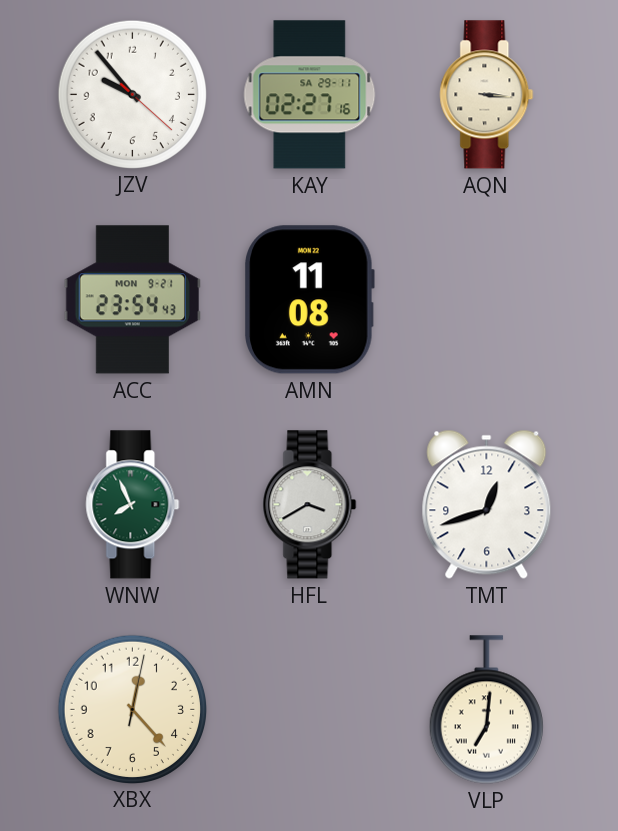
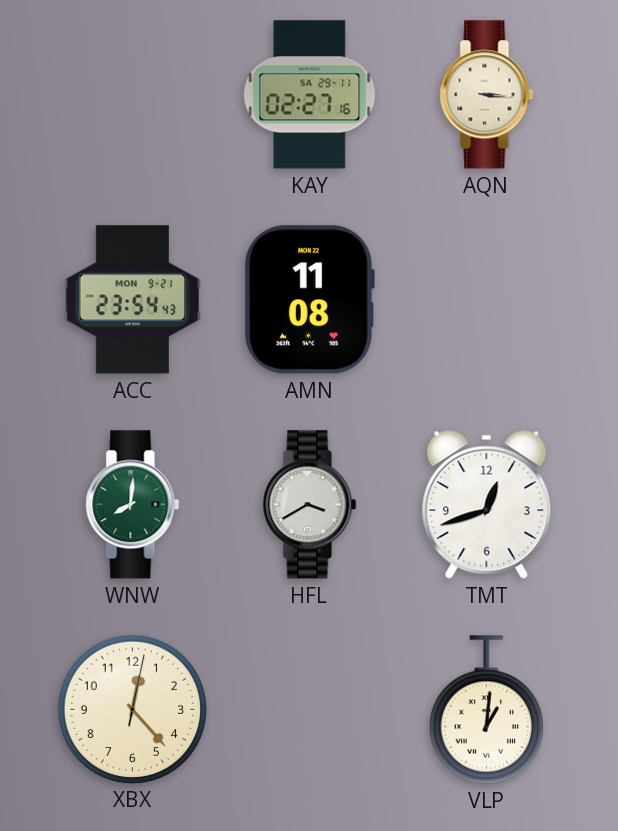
JZV: 9:53 -> none (132, 94)
WNW: 7:56 -> 8:01 (133, 505)
VLP: 7:01 -> 1:01 (486, 710)
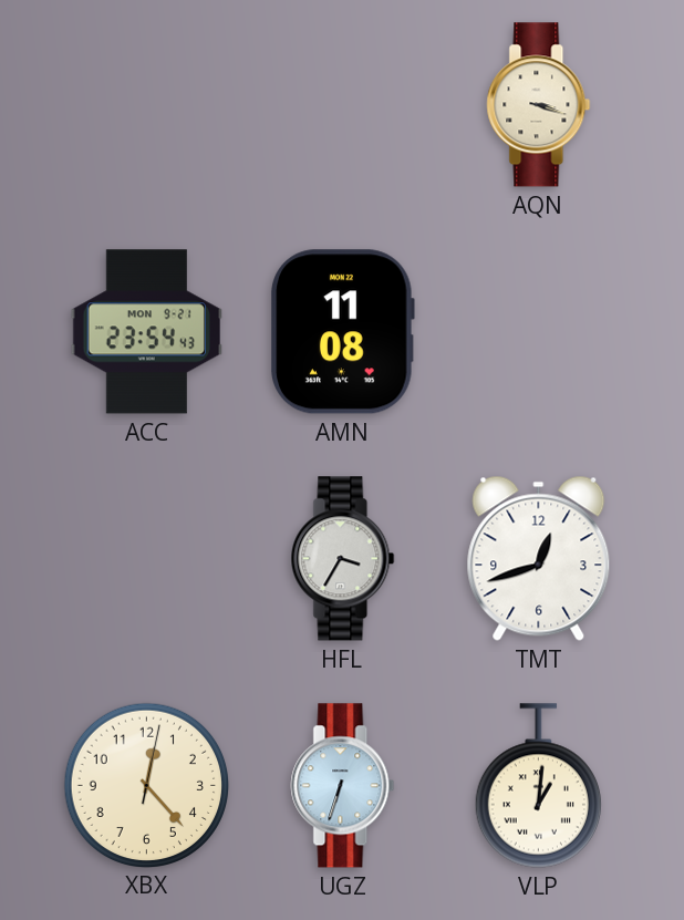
KAY: 02:27 -> none (310, 95)
AQN: 3:16 -> 3:18 (539, 105)
WNW: 8:01 -> none (133, 505)
HFL: 3:40 -> 3:35 (343, 559)
UGZ: none -> 6:33 (343, 786)
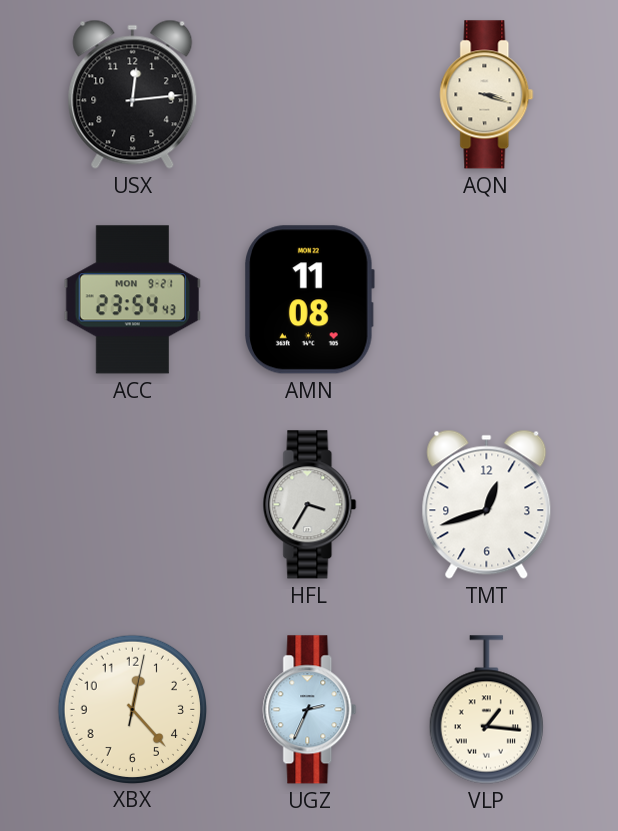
USX: none -> 12:14 (133, 94)
UGZ: 6:33 -> 2:34 (310, 710)
VLP: 1:01 -> 1:16 (486, 710)
